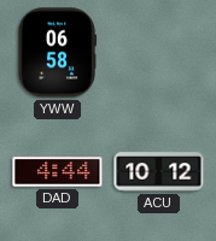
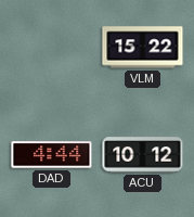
YWW: 06:58 -> none (57, 53)
VLM: none -> 15:22 (143, 48)
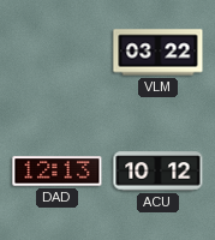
VLM: 15:22 -> 03:22 (159, 53)
DAD: 4:44 -> 12:13 (58, 172)
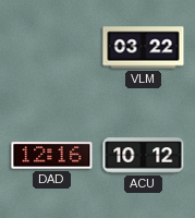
DAD: 12:13 -> 12:16 (52, 156)
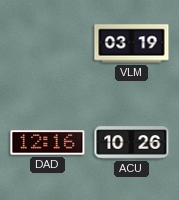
VLM: 03:22 -> 03:19 (132, 44)
ACU: 10:12 -> 10:26 (132, 143)
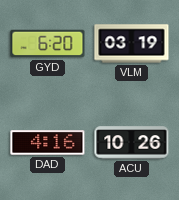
GYD: none -> 6:20 (48, 44)
DAD: 12:16 -> 4:16 (48, 143)
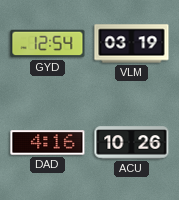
GYD: 6:20 -> 12:54 (48, 44)
